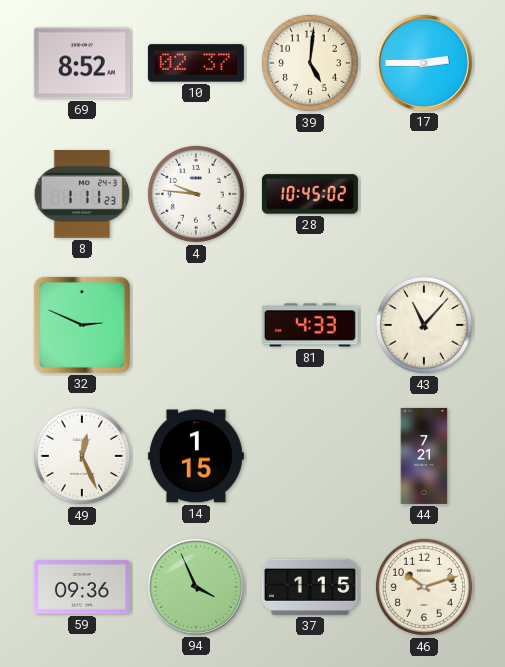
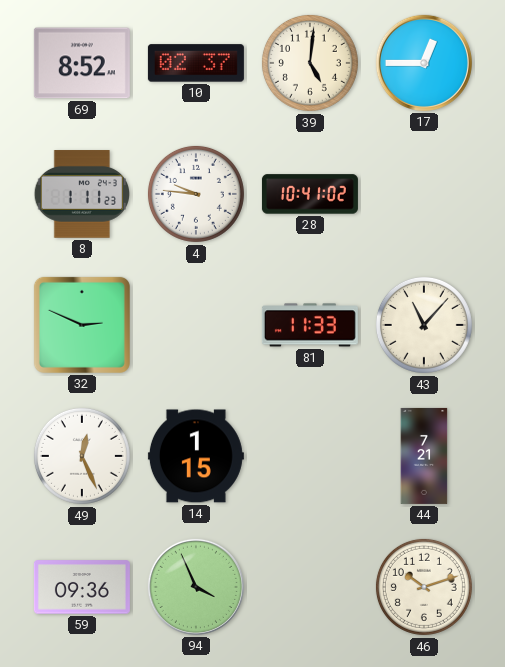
17: 2:45 -> 12:45 (424, 63)
28: 10:45 -> 10:41 (310, 194)
81: 4:33 -> 11:33 (310, 325)
37: 1:15 -> none (310, 587)
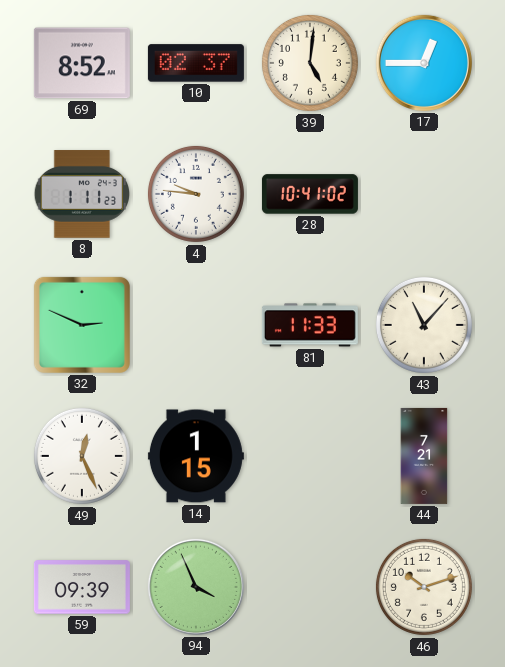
59: 09:36 -> 09:39 (82, 587)
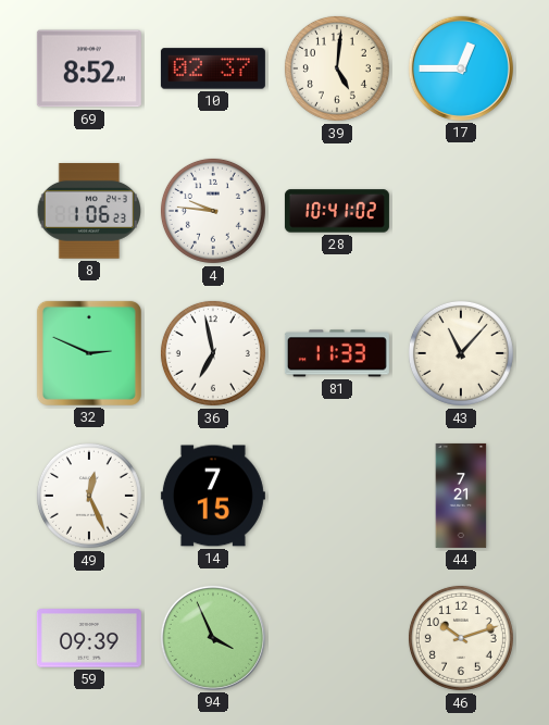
8: 1:11 -> 1:06 (88, 211)
36: none -> 6:58 (213, 353)
14: 1:15 -> 7:15 (213, 496)
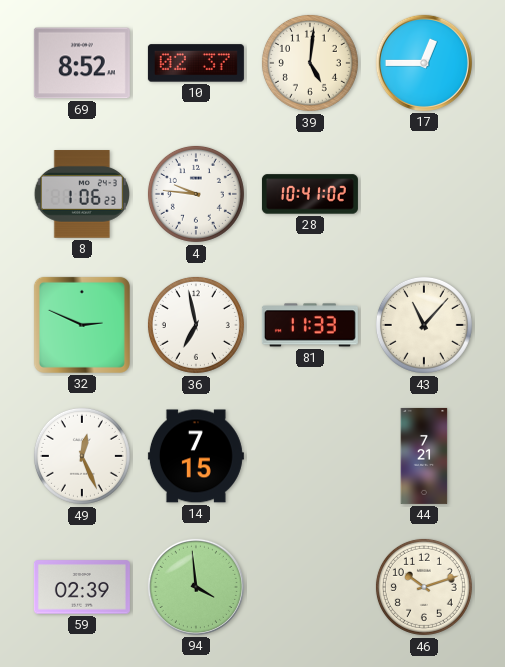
59: 09:39 -> 02:39 (82, 587)
94: 3:56 -> 3:59 (196, 587)
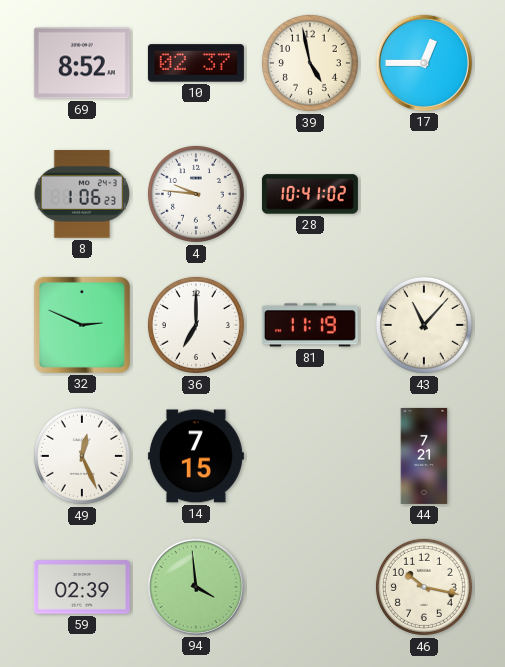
39: 5:01 -> 4:58 (310, 63)
36: 6:58 -> 7:00 (196, 325)
81: 11:33 -> 11:19 (310, 325)
46: 10:12 -> 10:17 (424, 587)
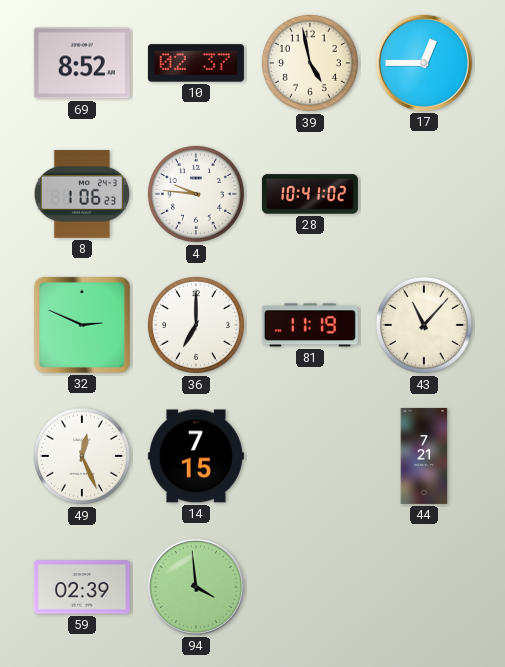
46: 10:17 -> none (424, 587)
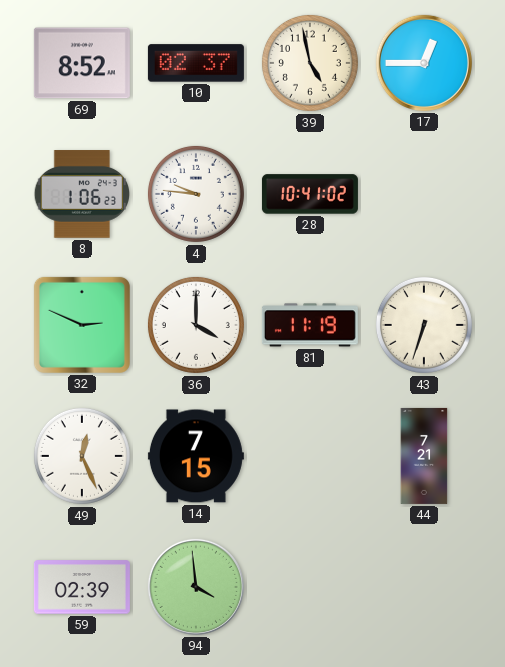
36: 7:00 -> 4:00 (196, 325)
43: 11:07 -> 6:33 (424, 325)
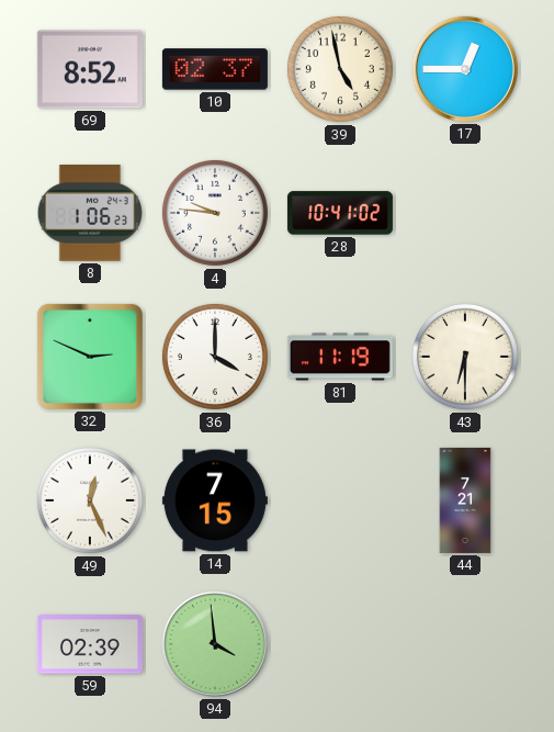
43: 6:33 -> 6:30 (465, 357)
